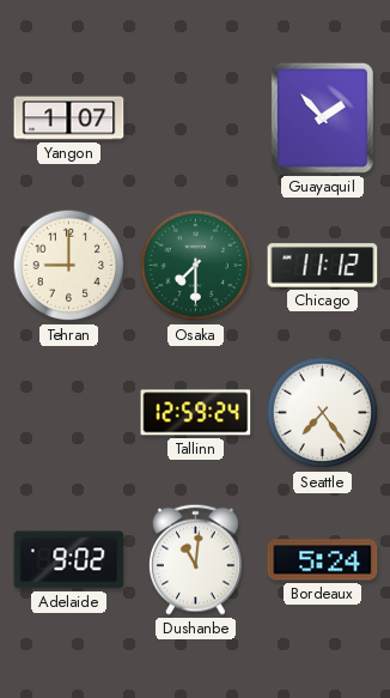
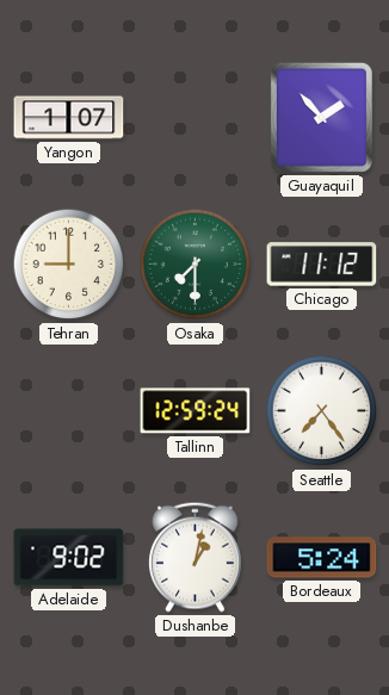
Dushanbe: 11:01 -> 1:02 (196, 557)
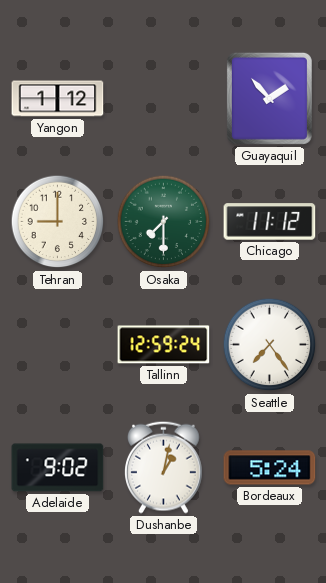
Yangon: 1:07 -> 1:12 (58, 99)
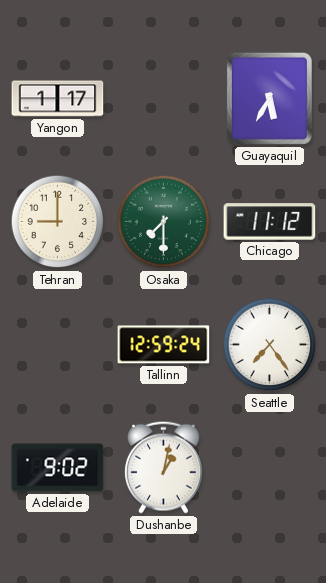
Yangon: 1:12 -> 1:17 (58, 99)
Guayaquil: 1:53 -> 5:35 (269, 98)
Bordeaux: 5:24 -> none (270, 468)
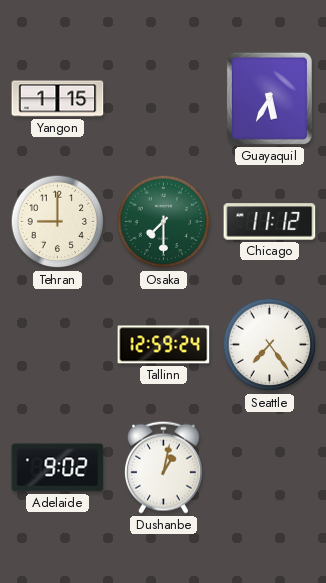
Yangon: 1:17 -> 1:15 (58, 99)
